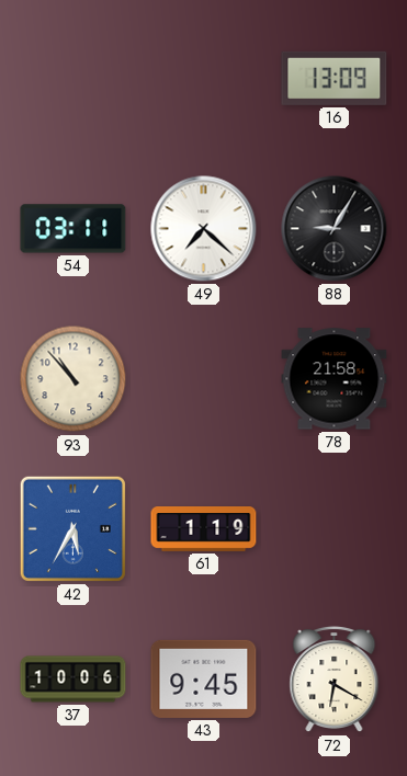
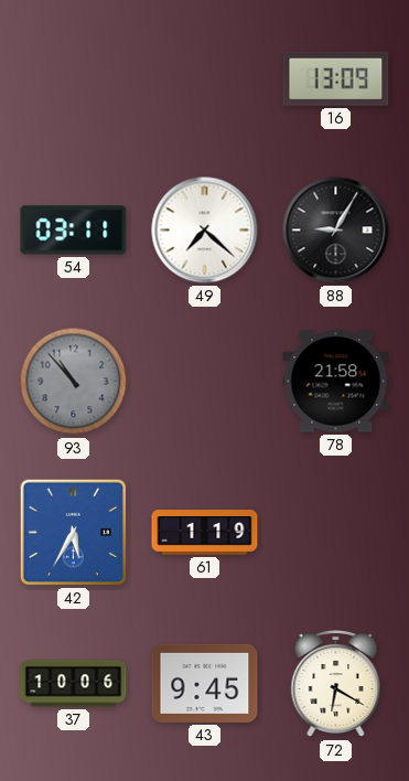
93 dial: cream -> grey (74, 382)
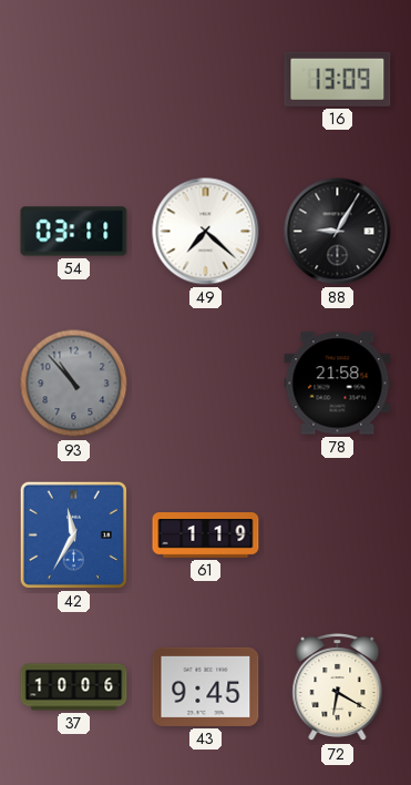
42: 5:35 -> 11:35 (73, 534)
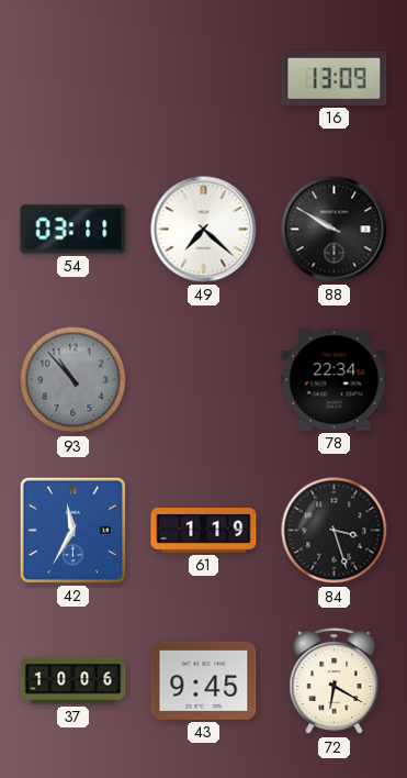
88: 9:05 -> 9:50 (335, 230)
78: 21:58 -> 22:34 (335, 380)
84: none -> 3:27 (335, 531)
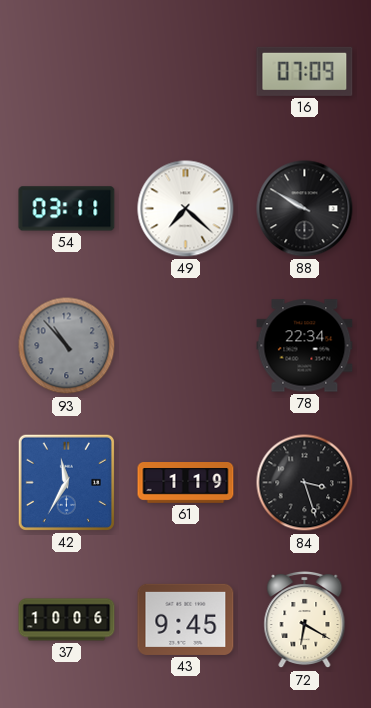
16: 13:09 -> 07:09 (305, 71)
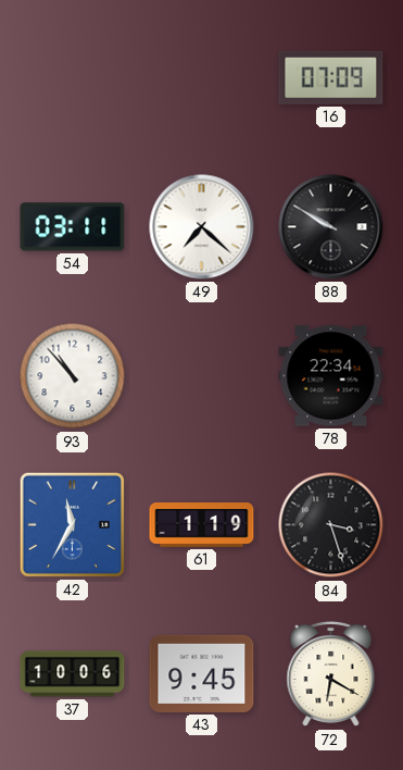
93 dial: grey -> white (73, 376)
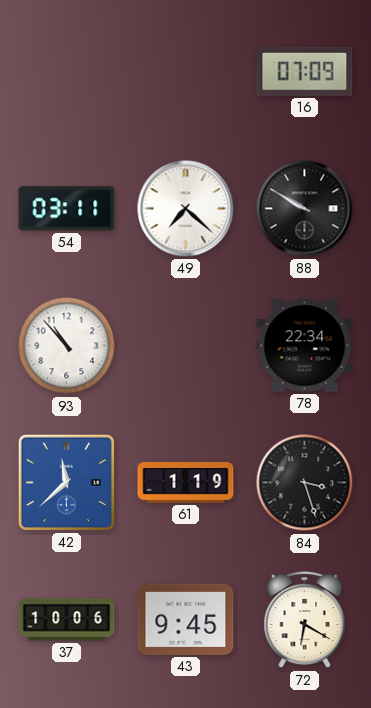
42: 11:35 -> 11:38 (66, 482)
